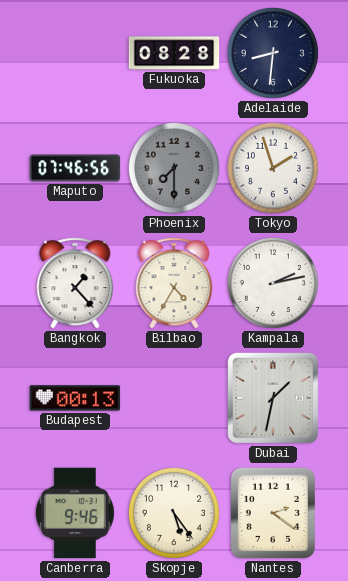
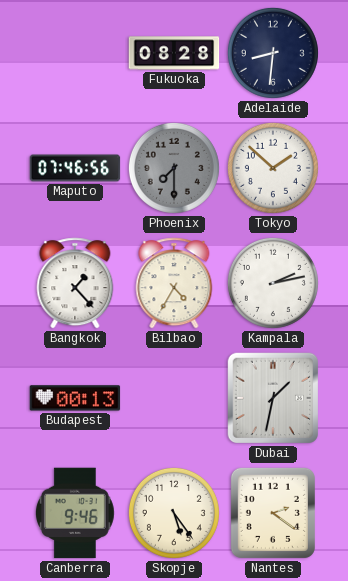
Tokyo: 1:57 -> 1:52 (273, 168)
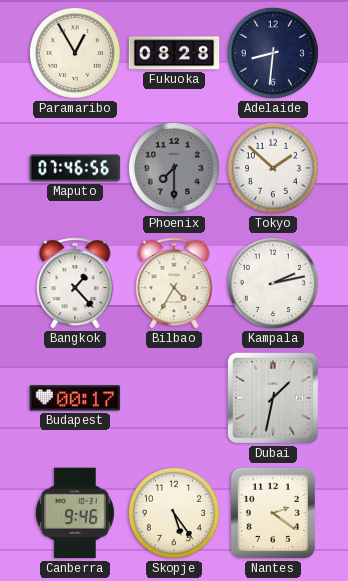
Paramaribo: none -> 12:55 (75, 53)
Budapest: 00:13 -> 00:17 (75, 398)
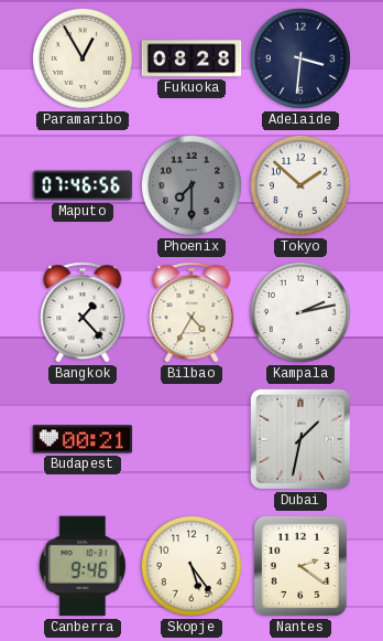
Adelaide: 8:31 -> 3:31 (300, 58)
Budapest: 00:17 -> 00:21 (83, 439)
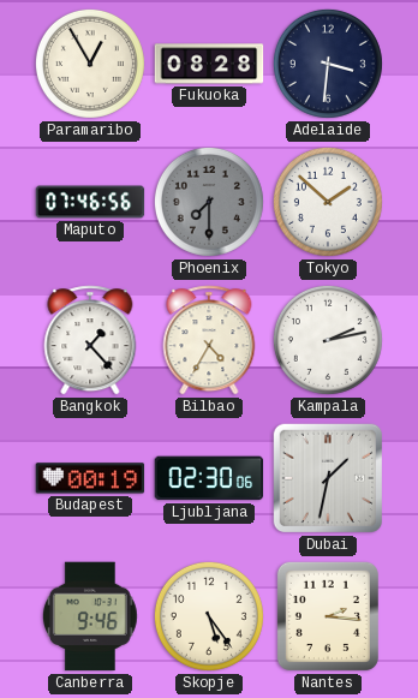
Budapest: 00:21 -> 00:19 (90, 478)
Ljubljana: none -> 02:30 (209, 478)
Nantes: 2:21 -> 2:16 (328, 616)
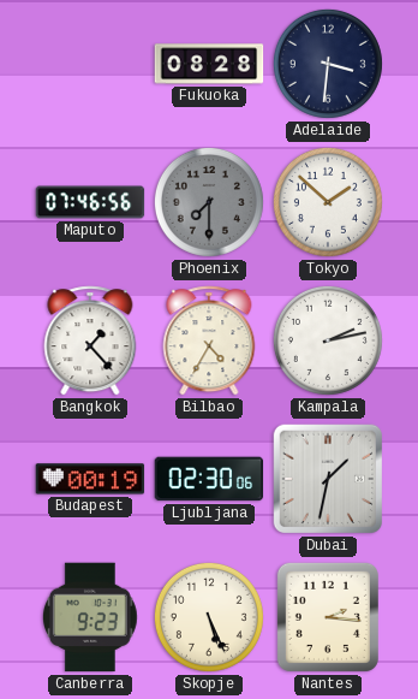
Paramaribo: 12:55 -> none (90, 64)
Canberra: 9:46 -> 9:23 (90, 617)
Skopje: 5:24 -> 5:26 (209, 617)
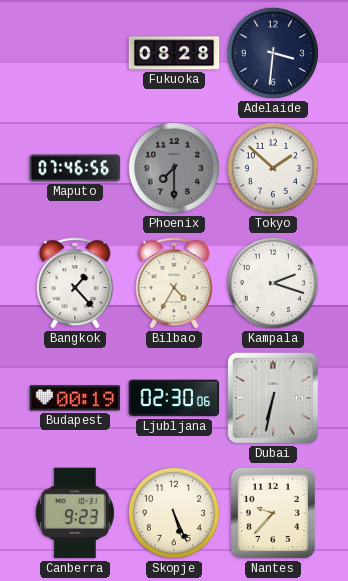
Kampala: 2:13 -> 2:18 (273, 283)
Dubai: 1:32 -> 6:32 (273, 398)
Nantes: 2:16 -> 9:37 (273, 513)
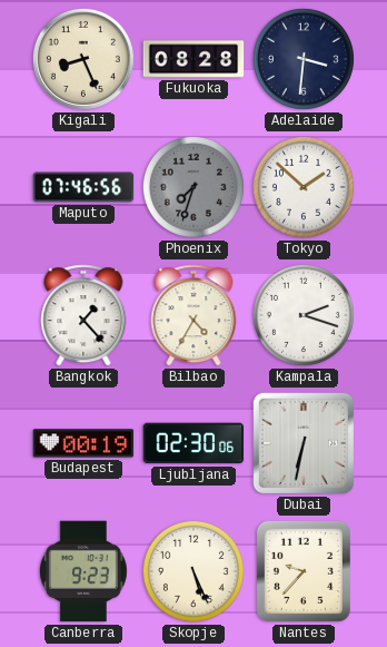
Kigali: none -> 8:26 (83, 59)
Phoenix: 7:30 -> 7:33 (193, 187)
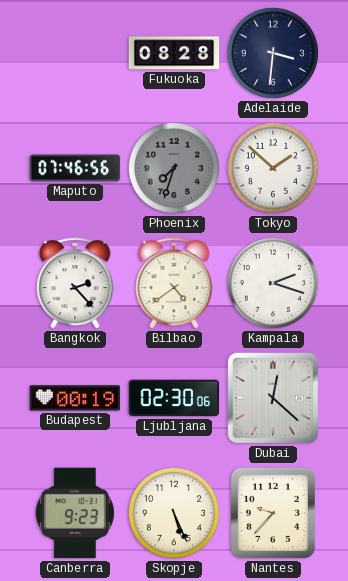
Kigali: 8:26 -> none (83, 59)
Bangkok: 1:23 -> 2:23 (75, 283)
Bilbao: 4:35 -> 4:39 (174, 283)
Dubai: 6:32 -> 12:22 (273, 398)
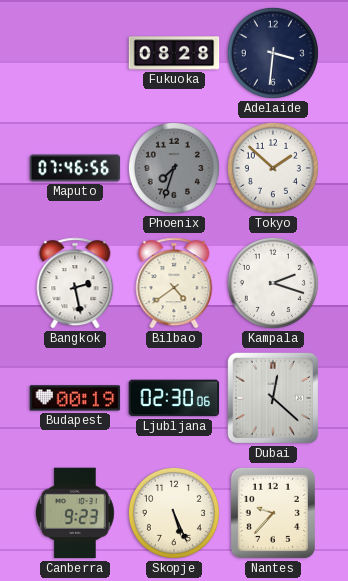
Bangkok: 2:23 -> 2:28 (75, 283)
